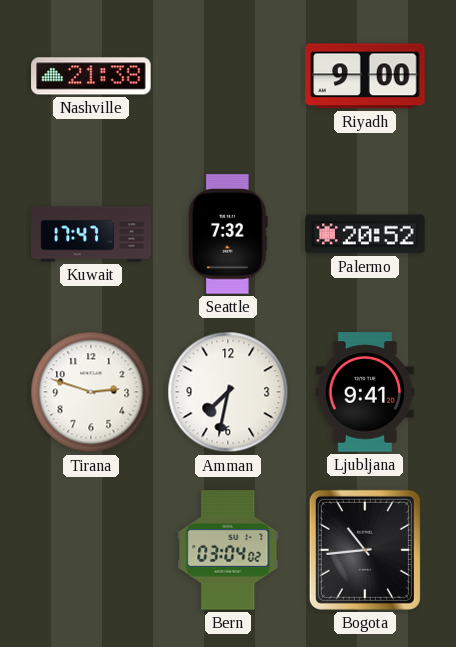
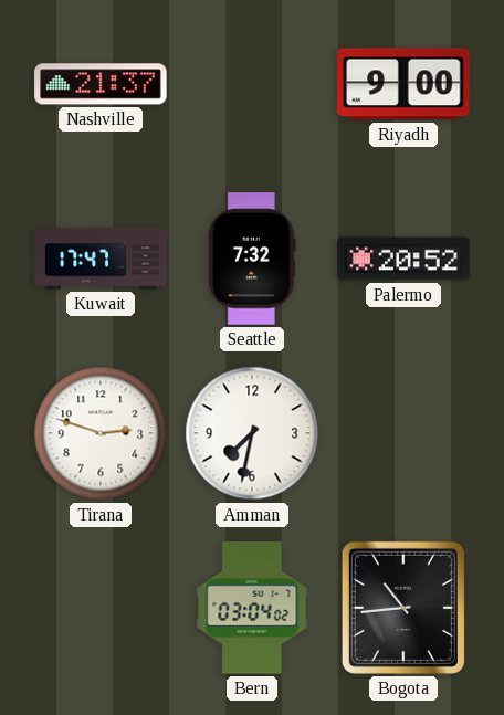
Nashville: 21:38 -> 21:37 (101, 84)
Ljubljana: 9:41 -> none (365, 392)
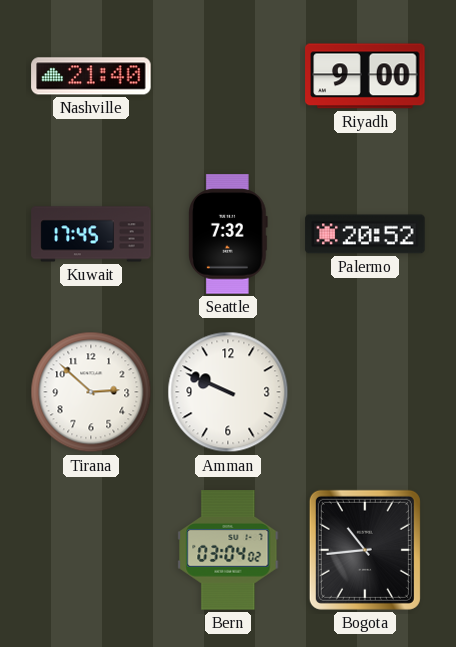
Nashville: 21:37 -> 21:40 (91, 76)
Kuwait: 17:47 -> 17:45 (91, 234)
Tirana: 2:48 -> 2:52 (91, 392)
Amman: 7:32 -> 9:49 (228, 392)
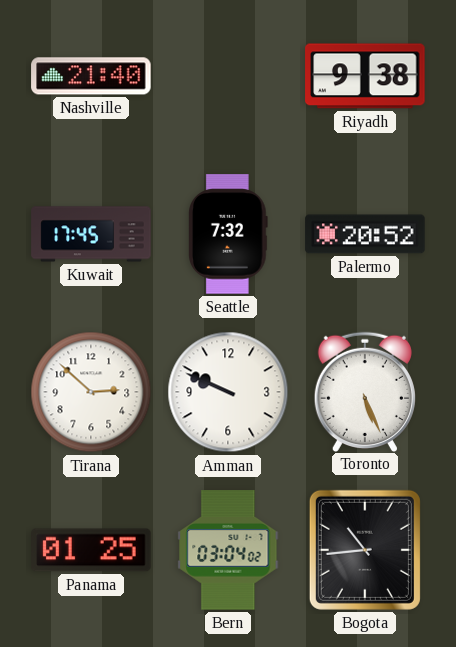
Riyadh: 9:00 -> 9:38 (365, 76)
Toronto: none -> 5:26 (365, 391)
Panama: none -> 01:25 (91, 550)
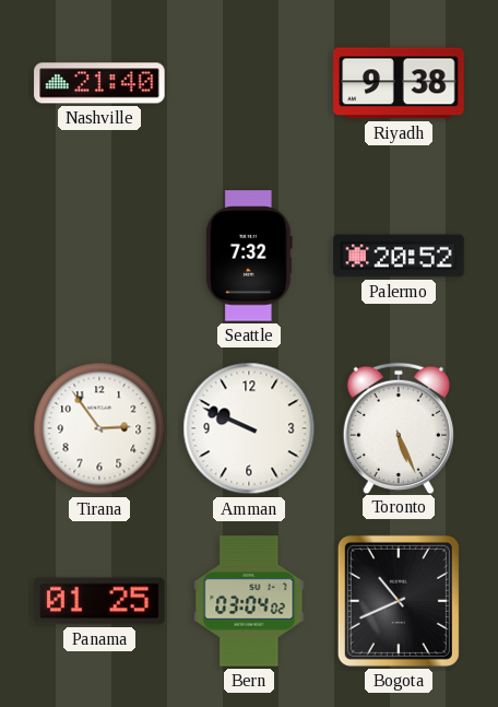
Kuwait: 17:45 -> none (91, 234)
Tirana: 2:52 -> 2:54 (99, 428)
Bogota: 10:44 -> 10:41 (399, 601)
